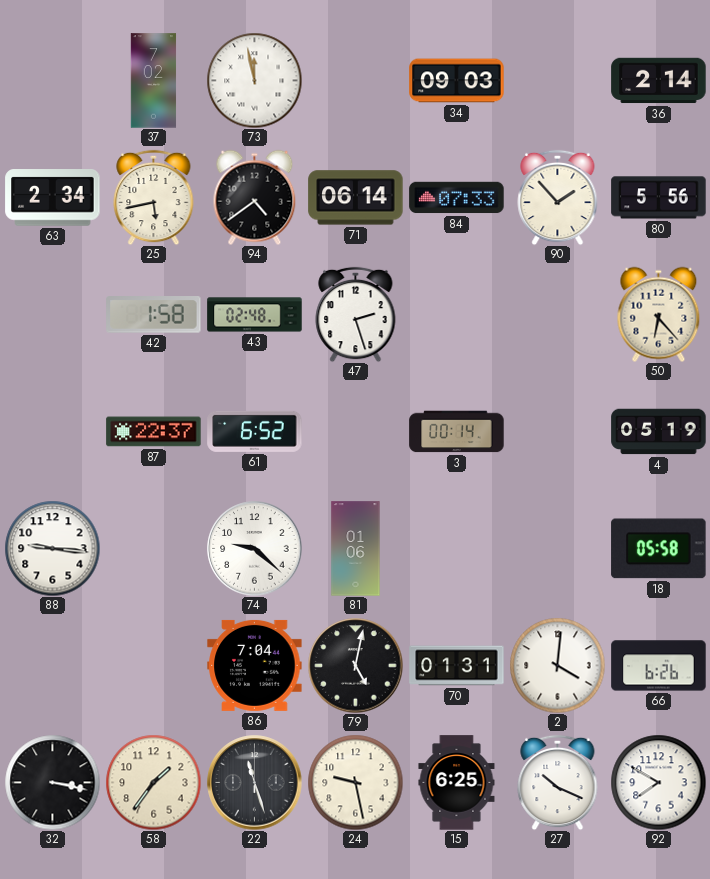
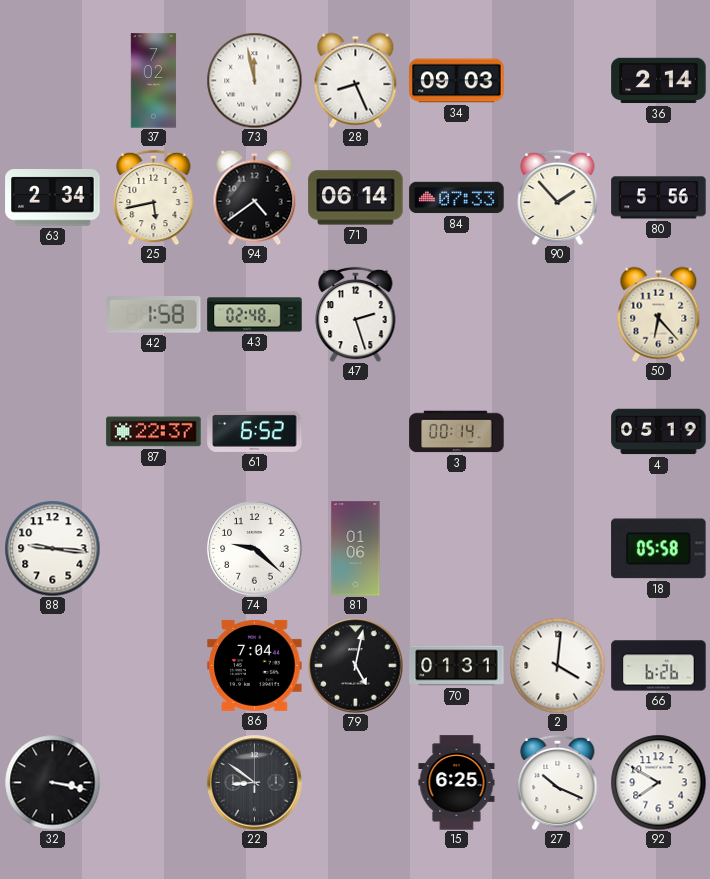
28: none -> 8:26 (356, 80)
58: 1:36 -> none (153, 782)
22: 11:27 -> 8:51 (255, 783)
24: 9:28 -> none (355, 782)
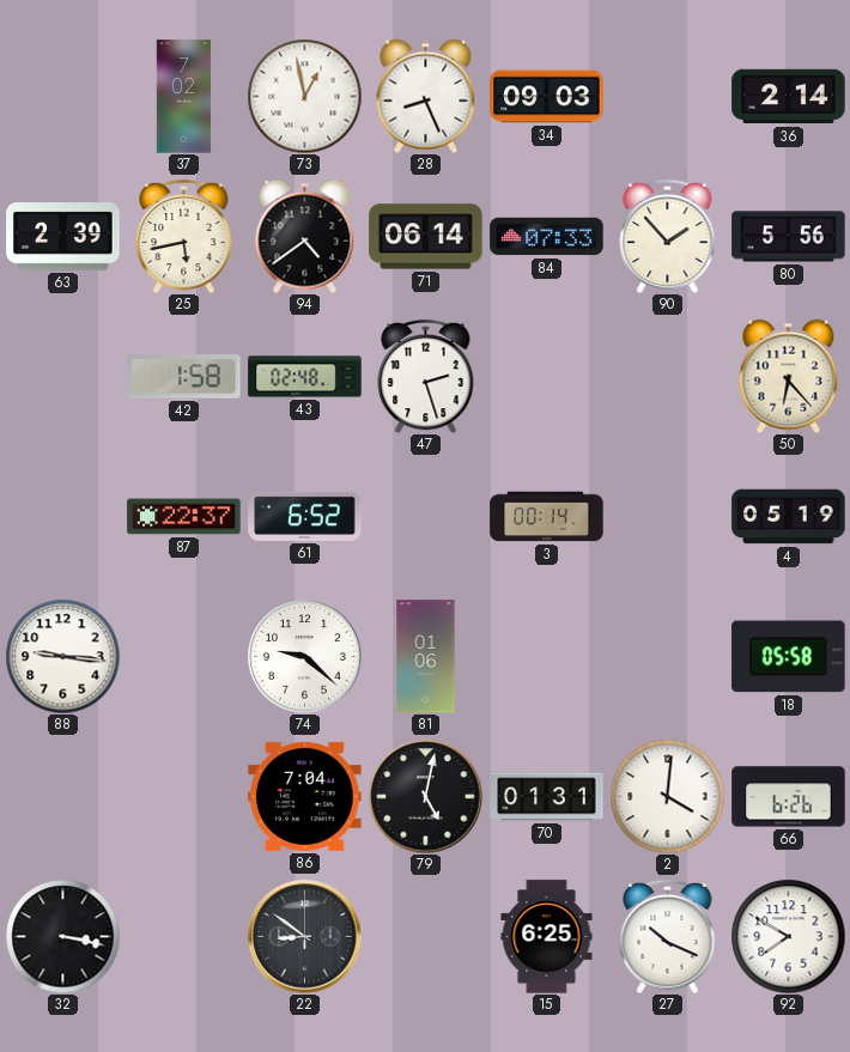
73: 11:58 -> 12:58 (304, 96)
63: 2:34 -> 2:39 (63, 237)
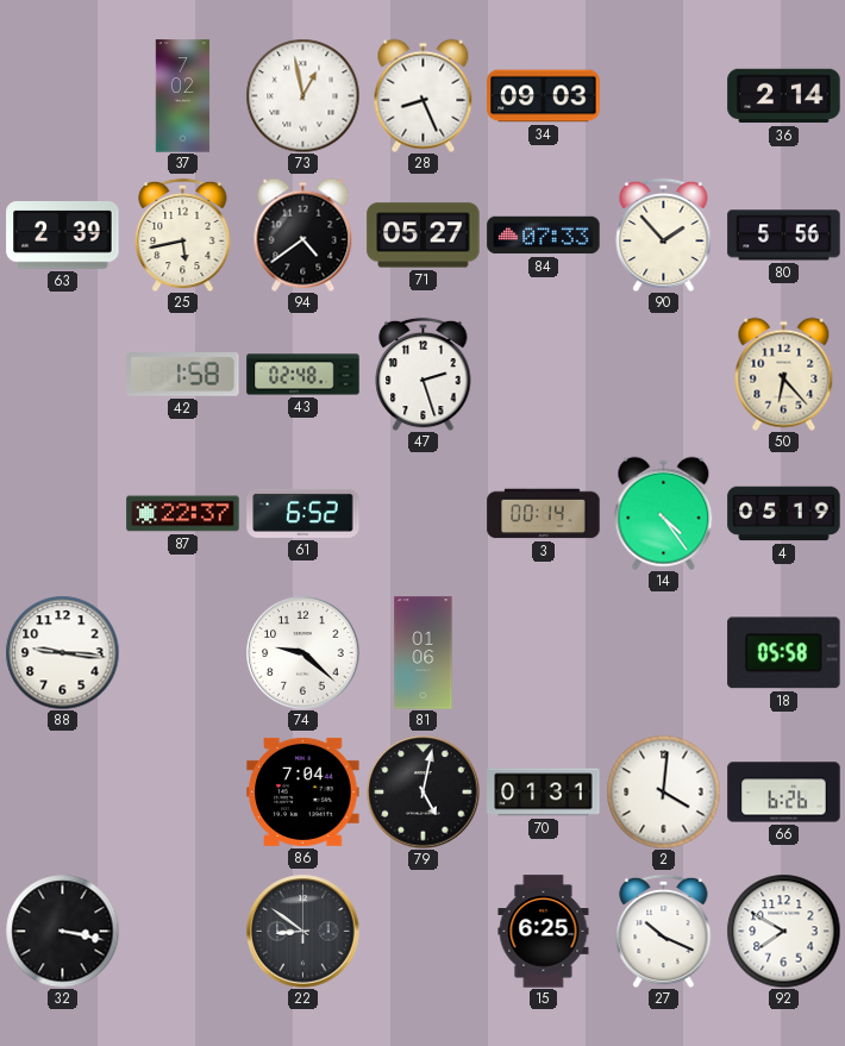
71: 06:14 -> 05:27 (424, 236)
14: none -> 4:24 (664, 513)
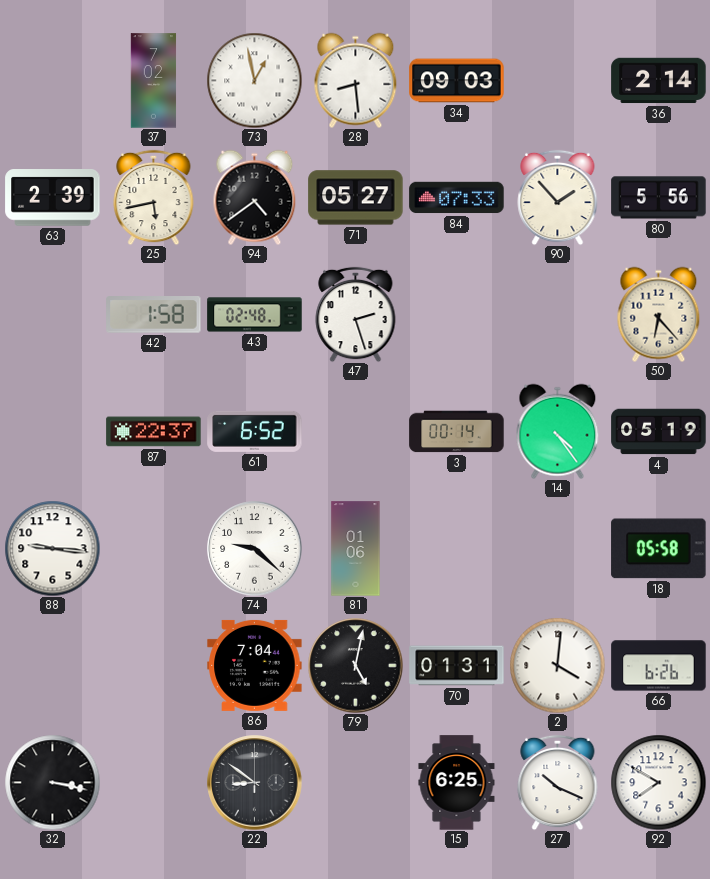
28: 8:26 -> 8:29 (356, 80)
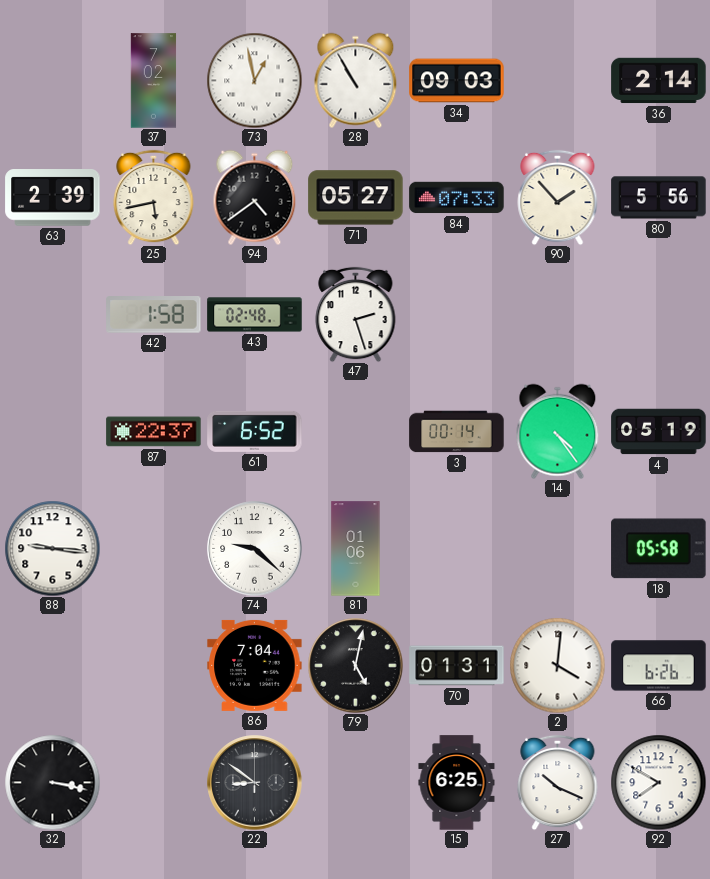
28: 8:29 -> 10:55 (356, 80)
50: 6:23 -> none (659, 314)
